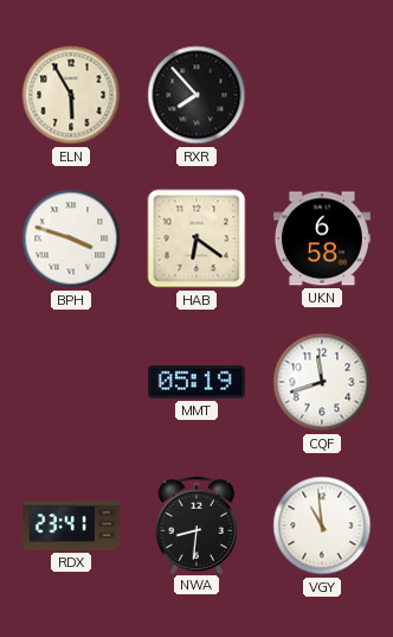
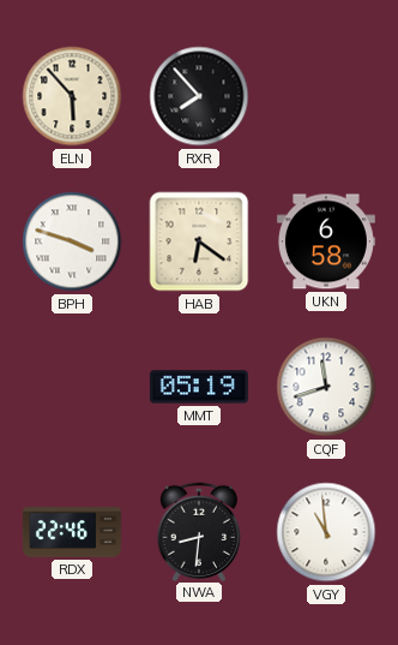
ELN: 5:55 -> 5:53 (72, 96)
RDX: 23:41 -> 22:46 (72, 532)
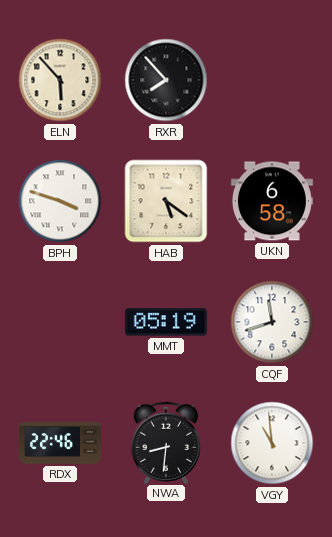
HAB: 6:21 -> 5:21 (166, 201)
